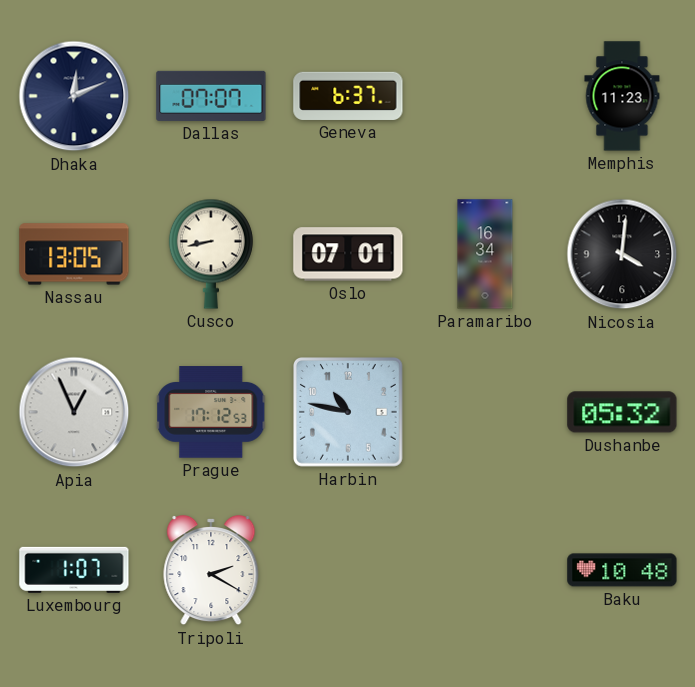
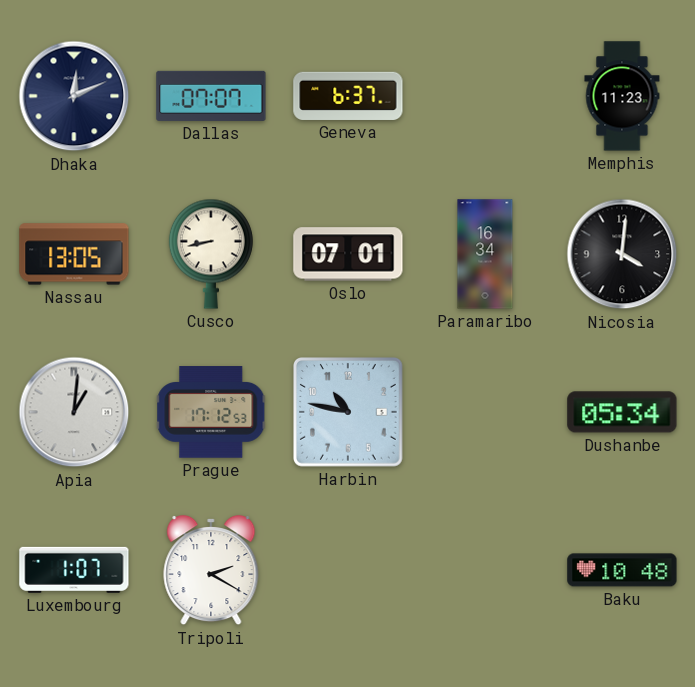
Apia: 12:56 -> 1:01 (74, 412)
Dushanbe: 05:32 -> 05:34 (622, 412)
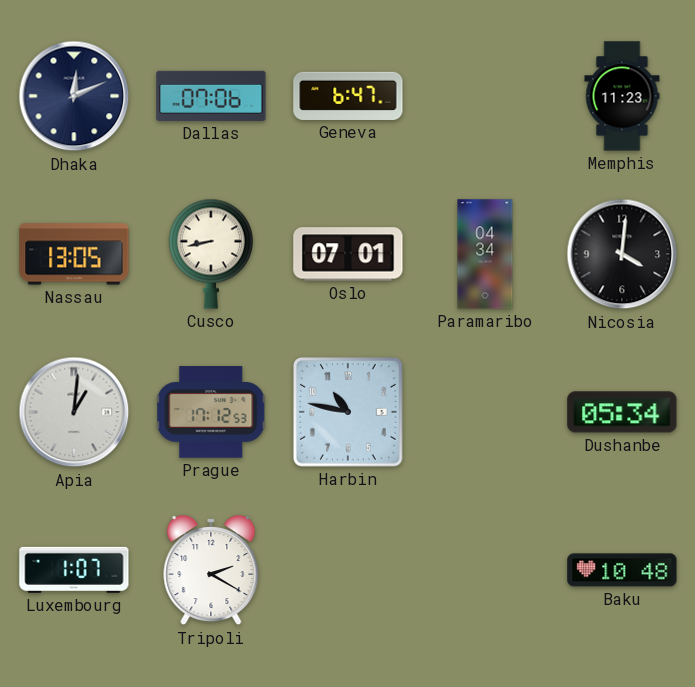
Dallas: 07:07 -> 07:06 (211, 96)
Geneva: 6:37 -> 6:47 (348, 96)
Paramaribo: 16:34 -> 04:34 (485, 254)
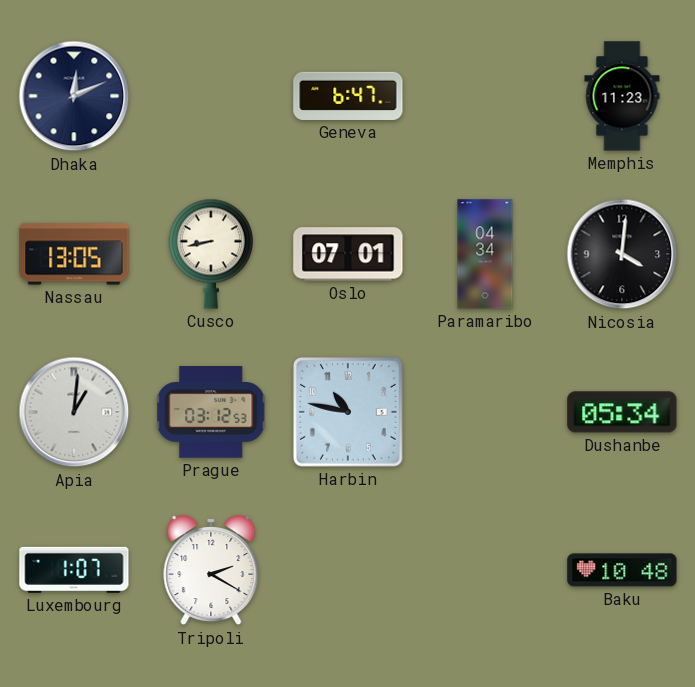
Dallas: 07:06 -> none (211, 96)
Prague: 17:12 -> 03:12 (211, 412)
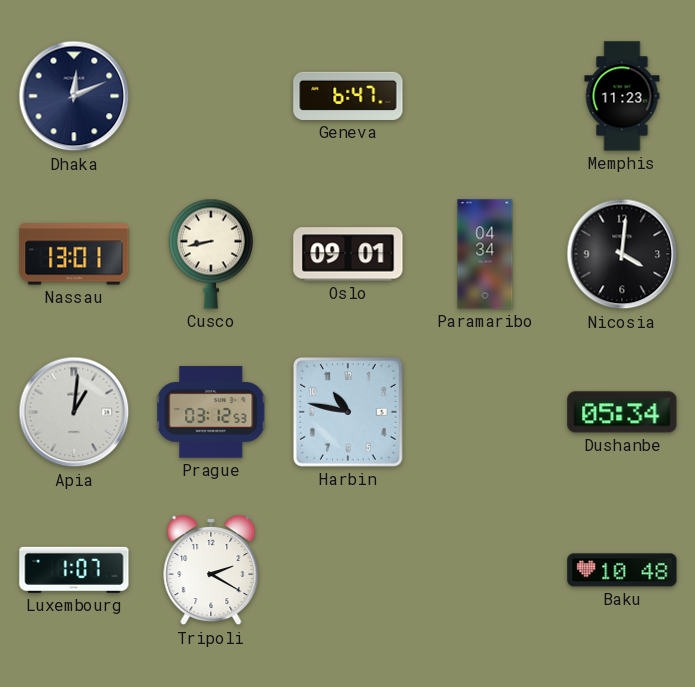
Nassau: 13:05 -> 13:01 (74, 254)
Oslo: 07:01 -> 09:01 (348, 254)
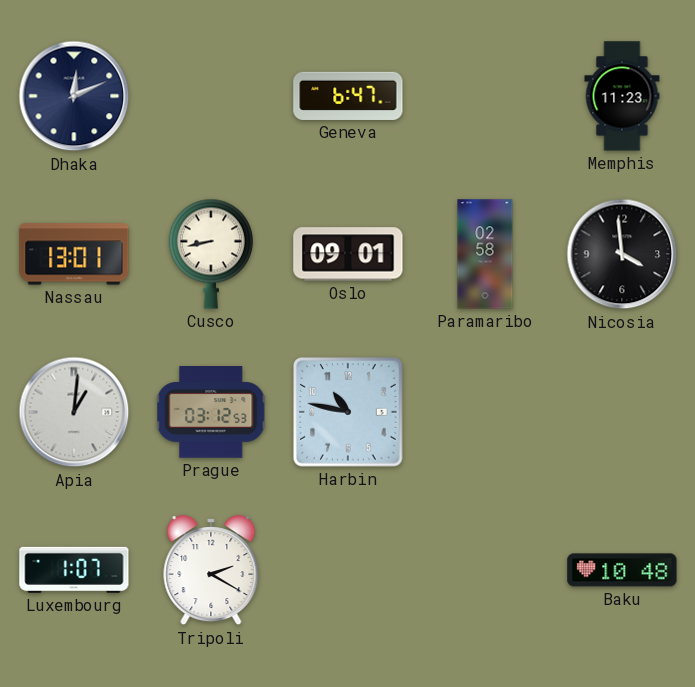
Paramaribo: 04:34 -> 02:58 (485, 254)
Nicosia: 4:01 -> 3:59 (622, 254)
Dushanbe: 05:34 -> none (622, 412)
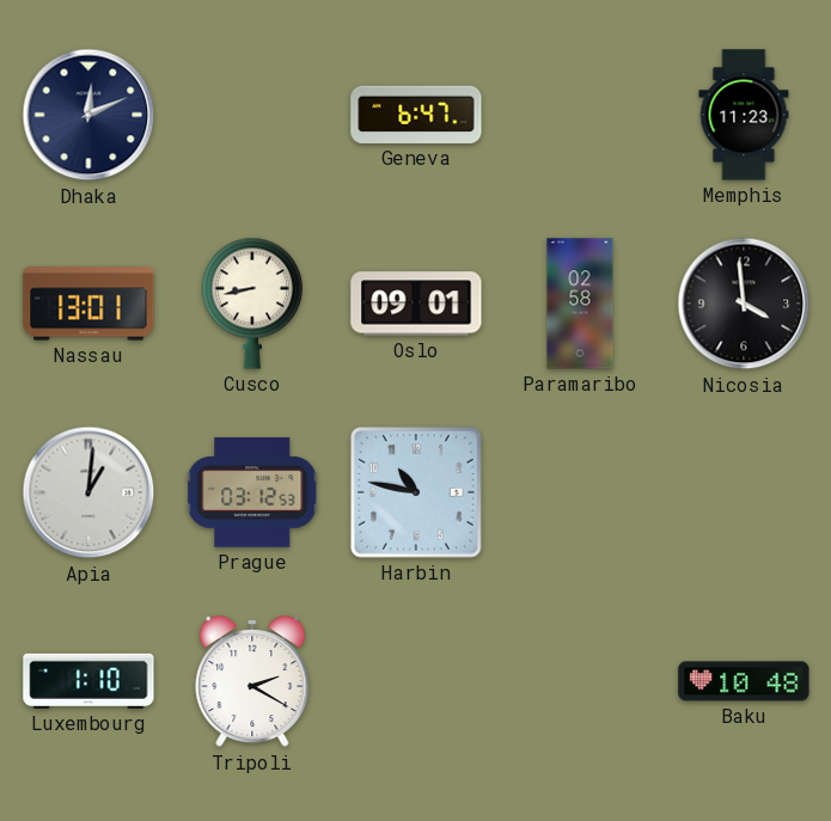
Luxembourg: 1:07 -> 1:10 (88, 681)
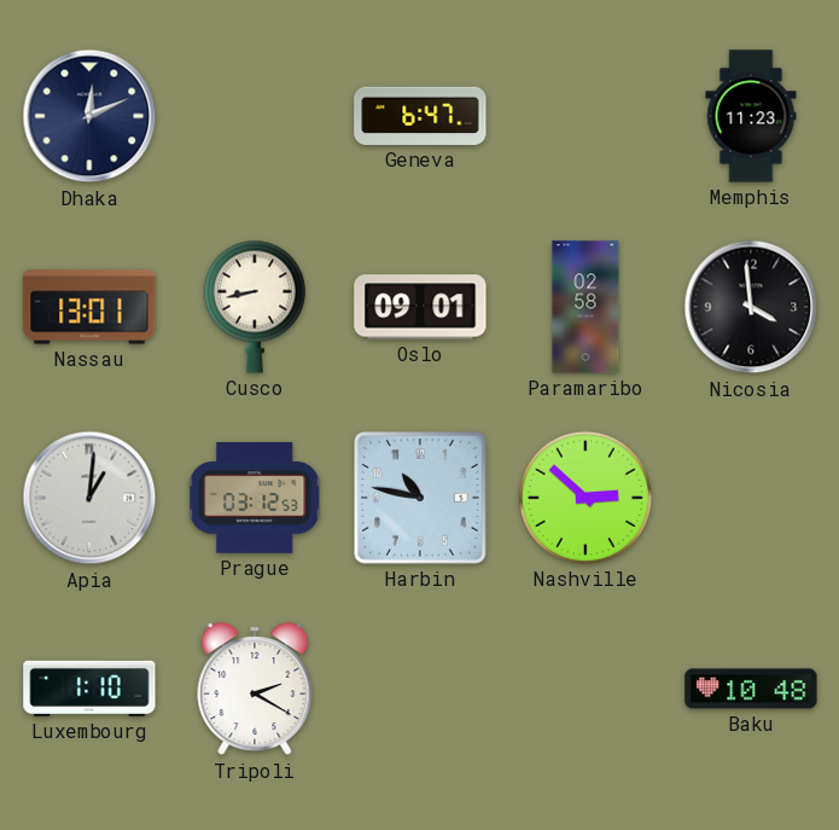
Nashville: none -> 2:52 (585, 498)
